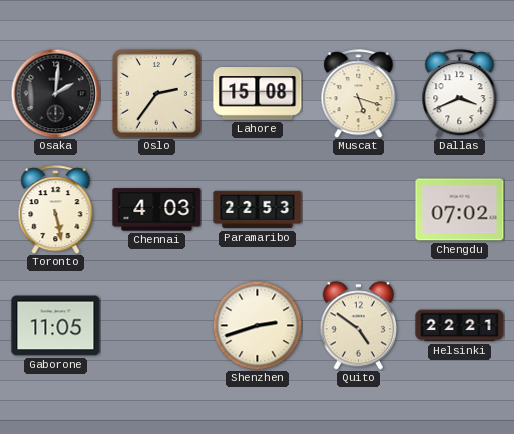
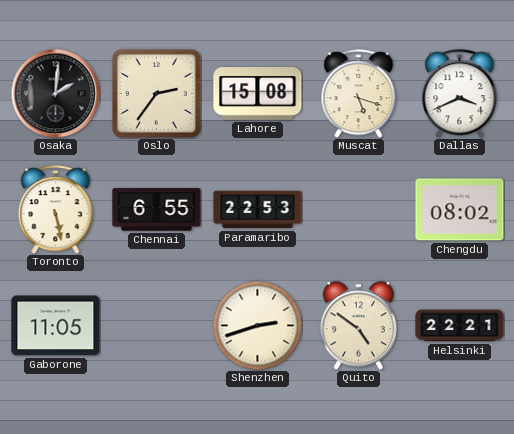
Chennai: 4:03 -> 6:55 (157, 210)
Chengdu: 07:02 -> 08:02 (460, 210)
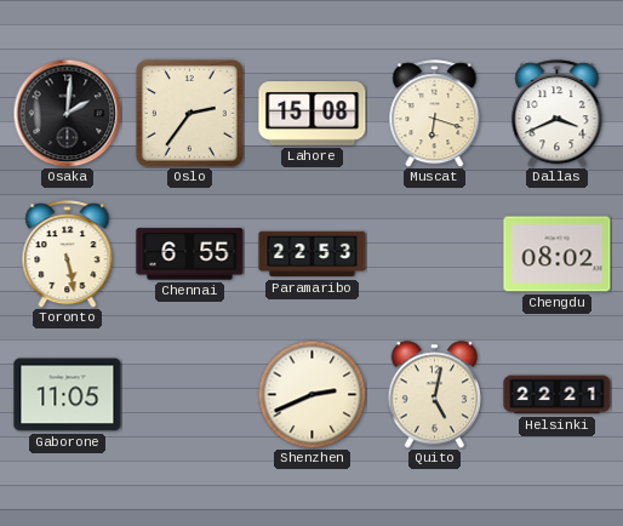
Muscat: 5:18 -> 6:18 (435, 114)
Shenzhen: 2:42 -> 2:41 (311, 394)
Quito: 4:51 -> 5:02 (434, 395)
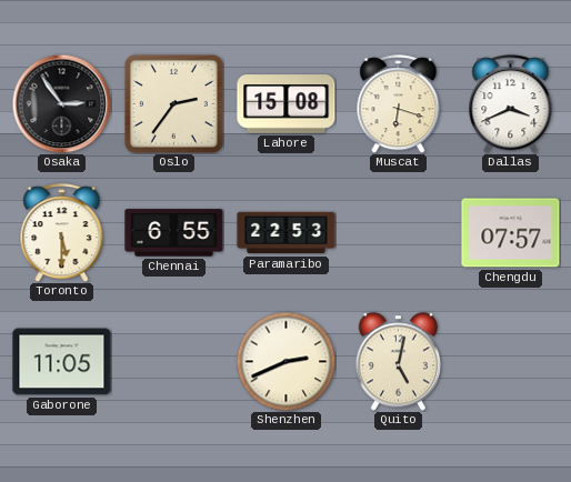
Osaka: 2:01 -> 2:54 (61, 103)
Toronto: 5:28 -> 5:30 (62, 233)
Chengdu: 08:02 -> 07:57 (511, 233)
Helsinki: 22:21 -> none (558, 395)
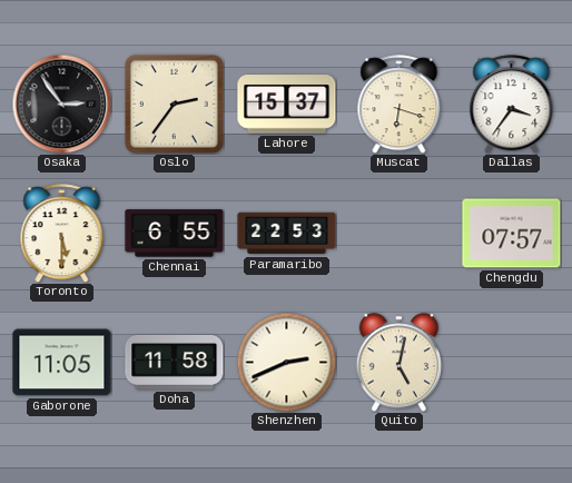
Lahore: 15:08 -> 15:37 (287, 105)
Dallas: 3:41 -> 3:36 (512, 105)
Doha: none -> 11:58 (175, 362)
